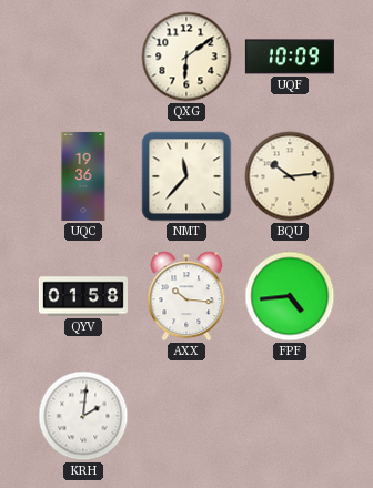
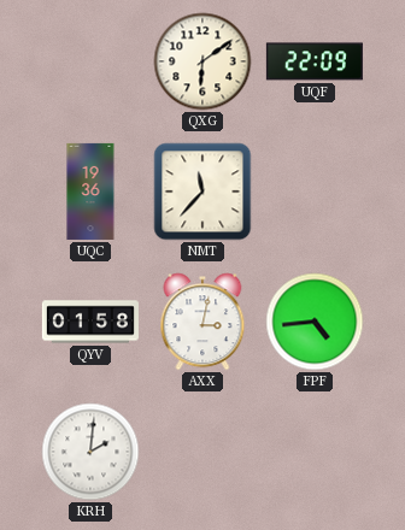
UQF: 10:09 -> 22:09 (315, 61)
BQU: 10:14 -> none (290, 176)
AXX: 10:16 -> 3:02 (202, 322)
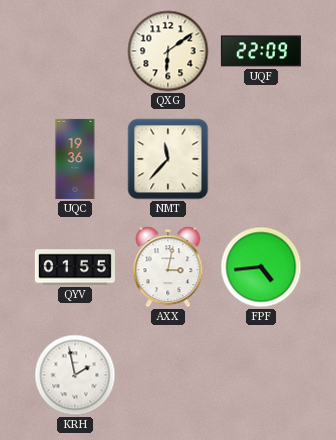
QYV: 01:58 -> 01:55 (75, 267)
KRH: 2:01 -> 1:58 (75, 375)
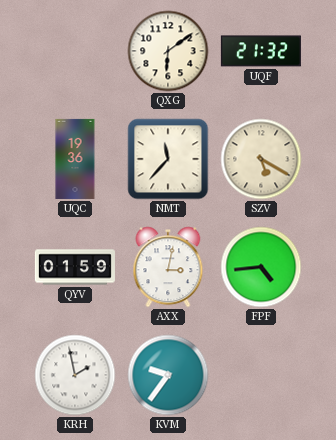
UQF: 22:09 -> 21:32 (261, 51)
SZV: none -> 5:20 (261, 159)
QYV: 01:55 -> 01:59 (75, 267)
KVM: none -> 9:36 (168, 375)
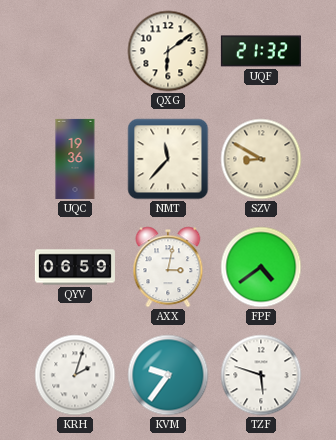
SZV: 5:20 -> 8:50 (261, 159)
QYV: 01:59 -> 06:59 (75, 267)
FPF: 4:44 -> 4:39 (261, 267)
KRH: 1:58 -> 2:03 (75, 375)
TZF: none -> 5:48 (261, 375)
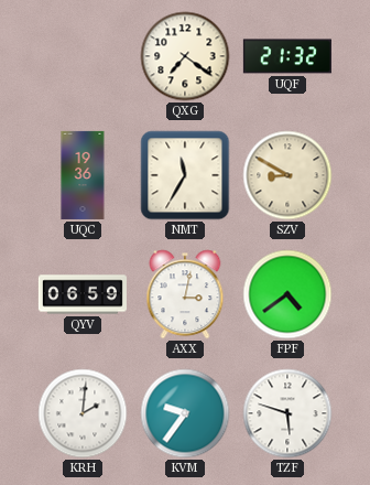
QXG: 6:09 -> 7:21 (185, 56)
NMT: 11:37 -> 11:35 (185, 175)
KRH: 2:03 -> 2:01 (83, 413)
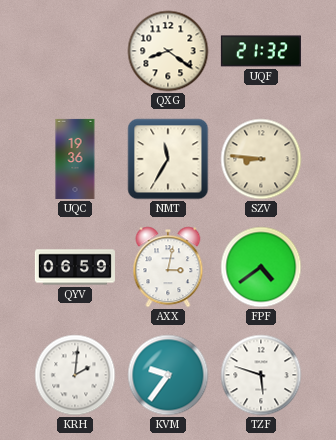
QXG: 7:21 -> 8:21 (168, 51)
SZV: 8:50 -> 8:46 (261, 159)
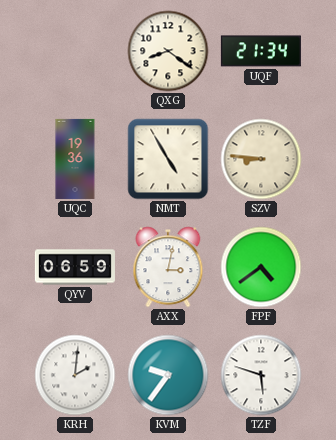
UQF: 21:32 -> 21:34 (261, 51)
NMT: 11:35 -> 4:55 (168, 159)
